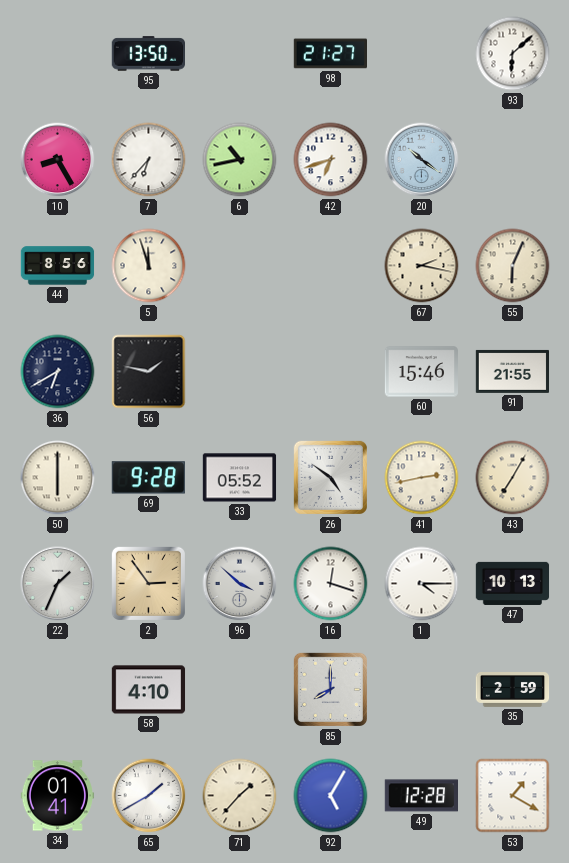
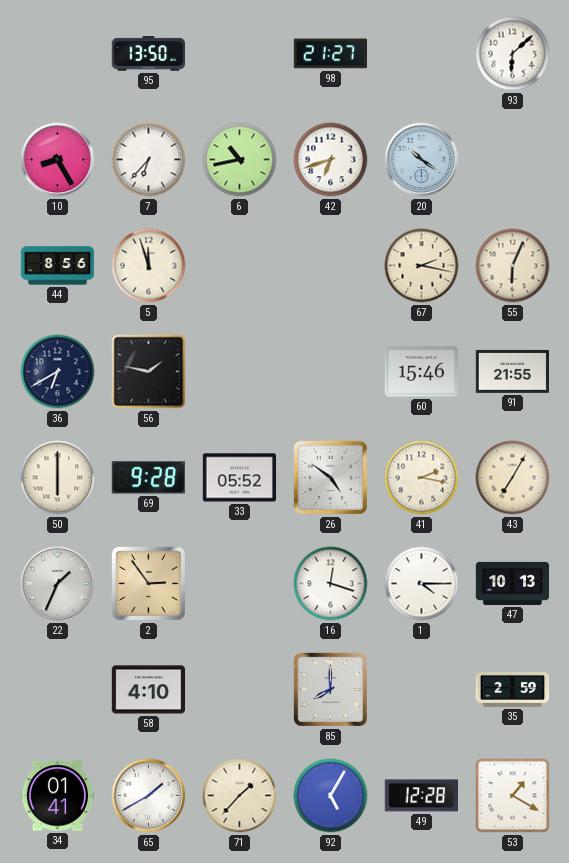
41: 2:43 -> 2:17 (422, 478)
96: 3:52 -> none (240, 584)
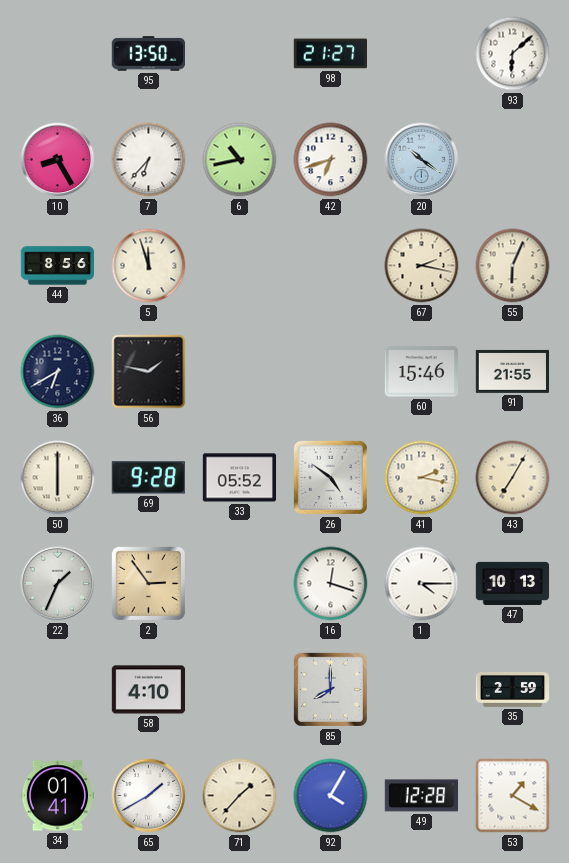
92: 5:05 -> 4:05 (331, 796)
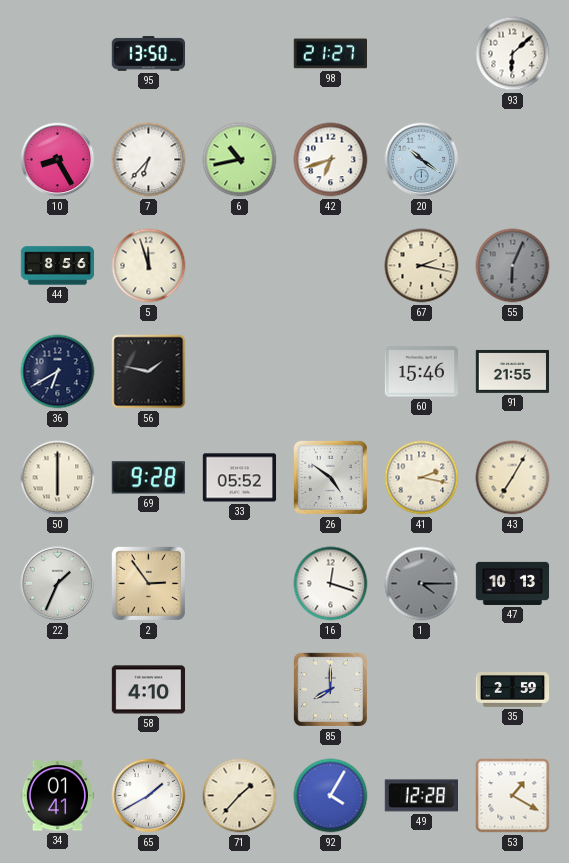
55 dial: cream -> grey (513, 266)
1 dial: white -> grey (422, 584)
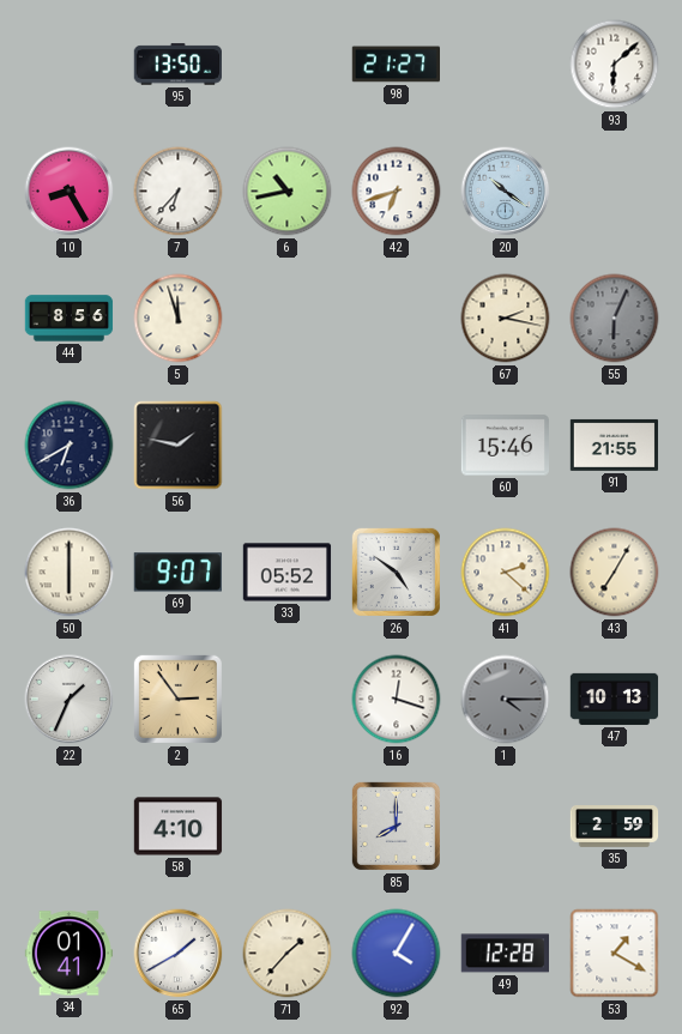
69: 9:28 -> 9:07 (177, 573)
41: 2:17 -> 2:22 (506, 573)
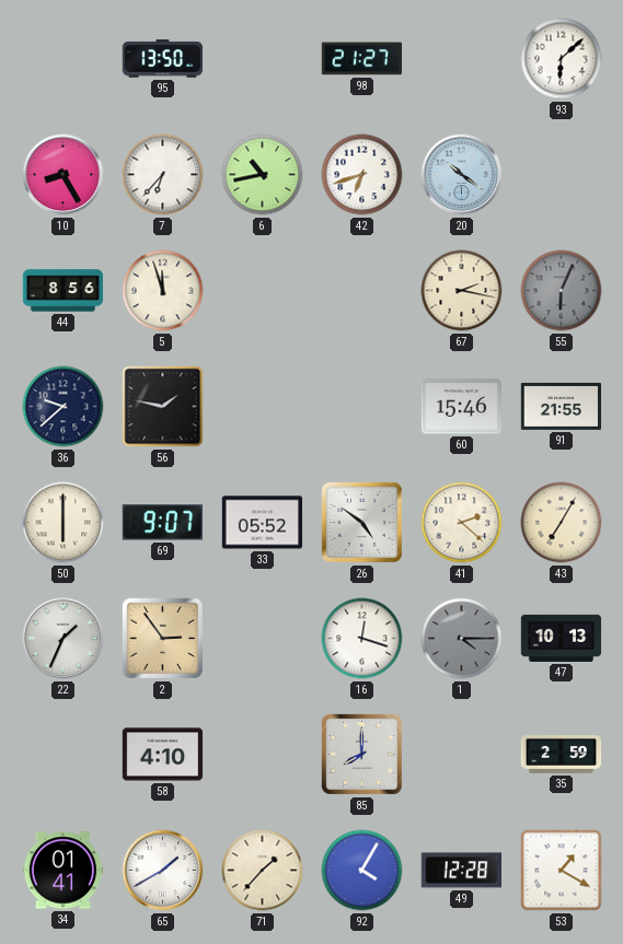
36: 6:40 -> 9:38 (64, 407)
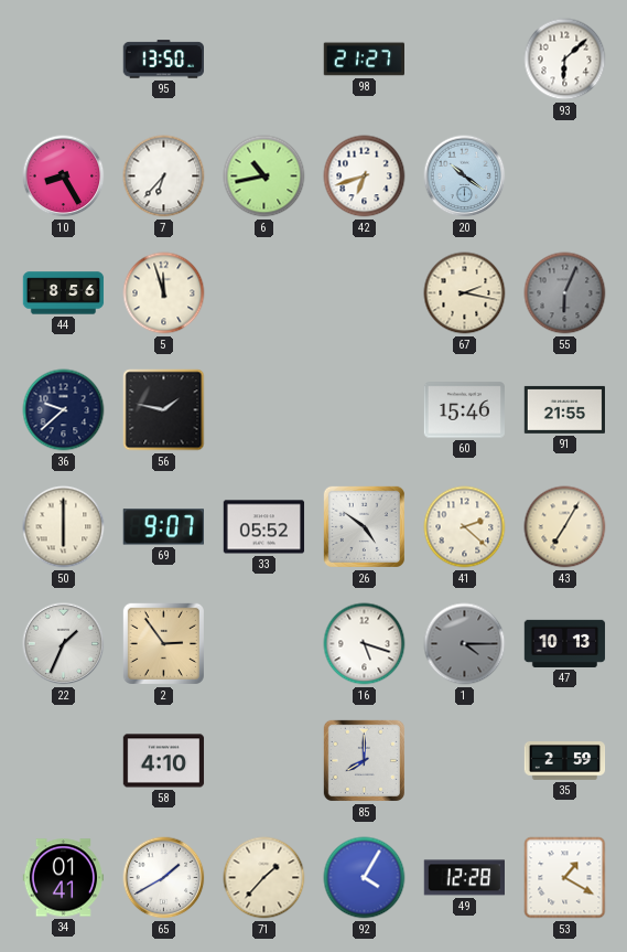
16: 12:18 -> 5:18 (365, 644)
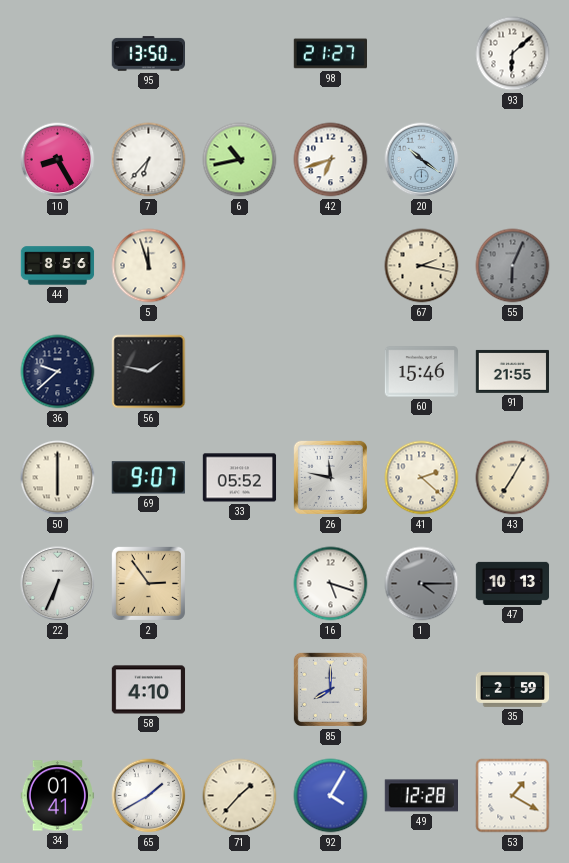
26: 4:51 -> 11:47 (330, 477)
22: 1:34 -> 6:34 (58, 584)
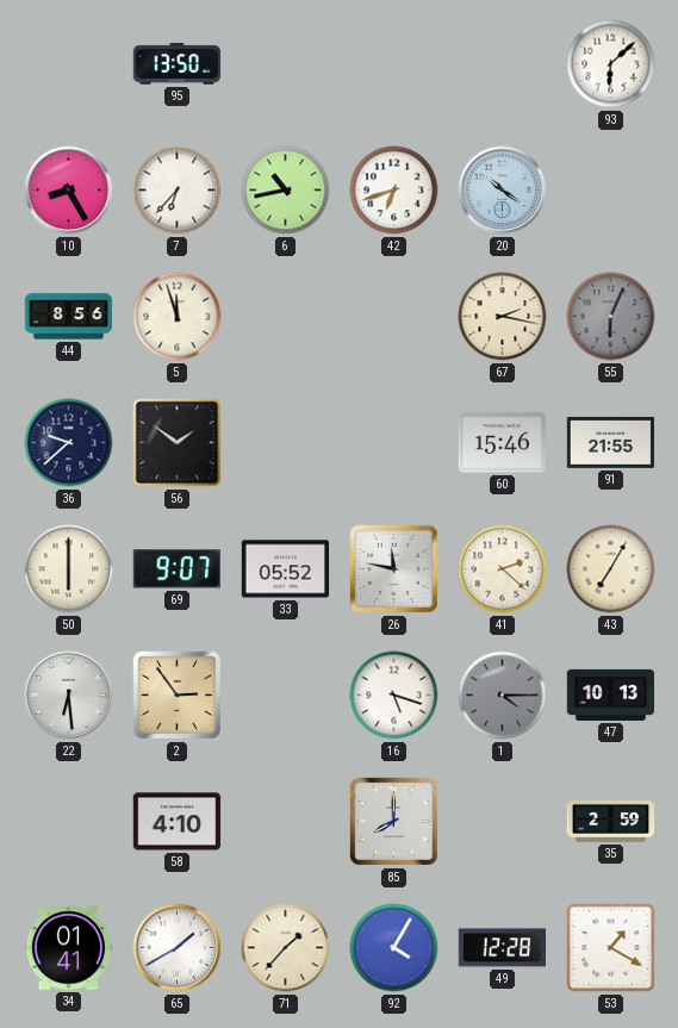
98: 21:27 -> none (330, 54)
56: 1:47 -> 1:51 (178, 443)
22: 6:34 -> 6:29 (69, 696)
